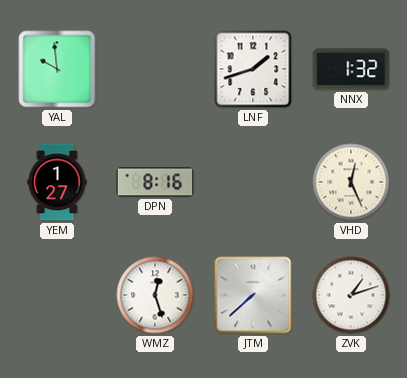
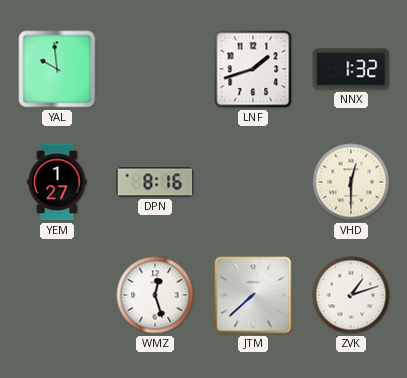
VHD: 12:26 -> 12:30 (351, 182)
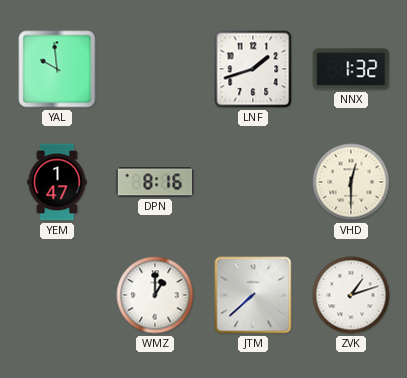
YEM: 1:27 -> 1:47 (57, 182)
WMZ: 12:27 -> 1:00 (155, 295)
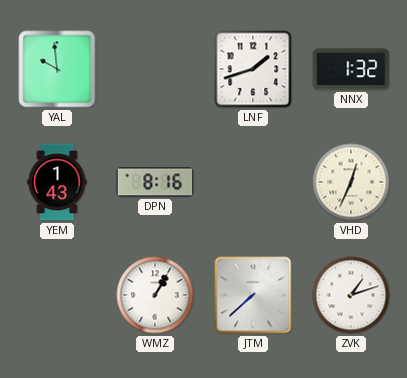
YEM: 1:47 -> 1:43 (57, 182)
VHD: 12:30 -> 12:34 (351, 182)
WMZ: 1:00 -> 1:05 (155, 295)
